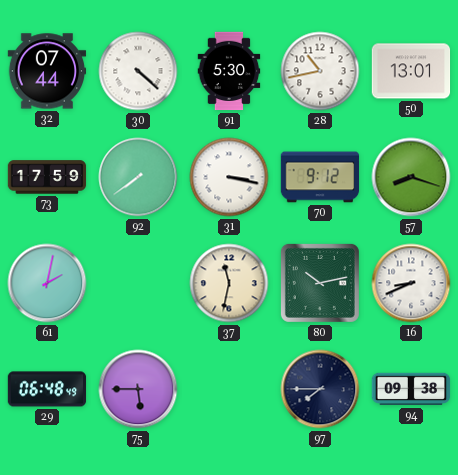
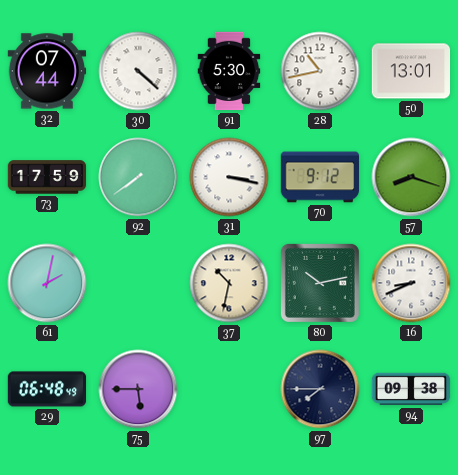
37: 11:32 -> 10:32 (229, 283)
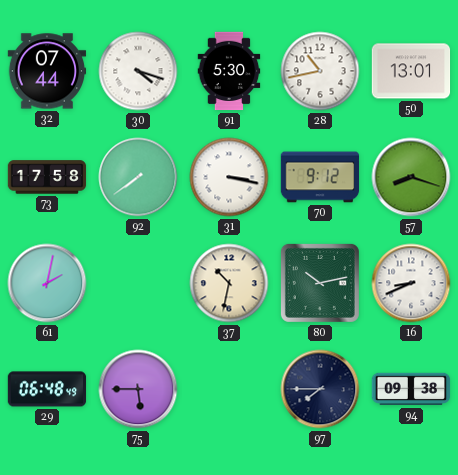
30: 4:22 -> 4:18 (138, 71)
73: 17:59 -> 17:58 (47, 177)
